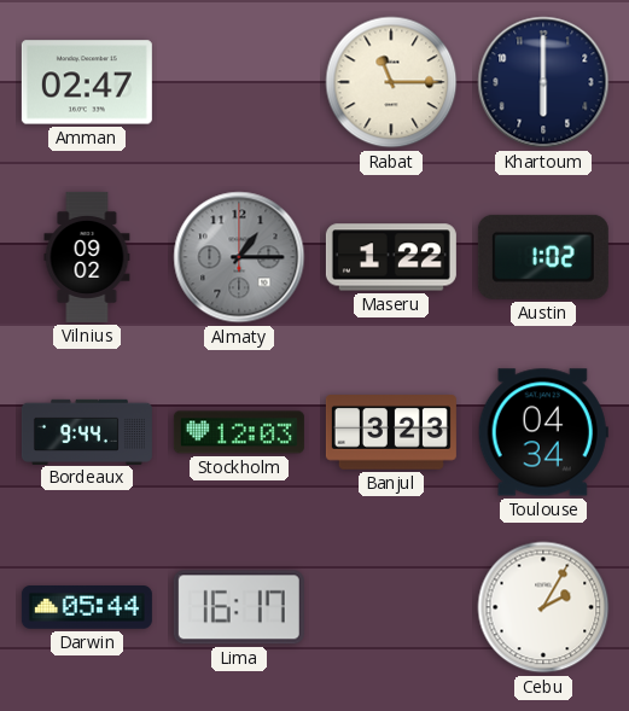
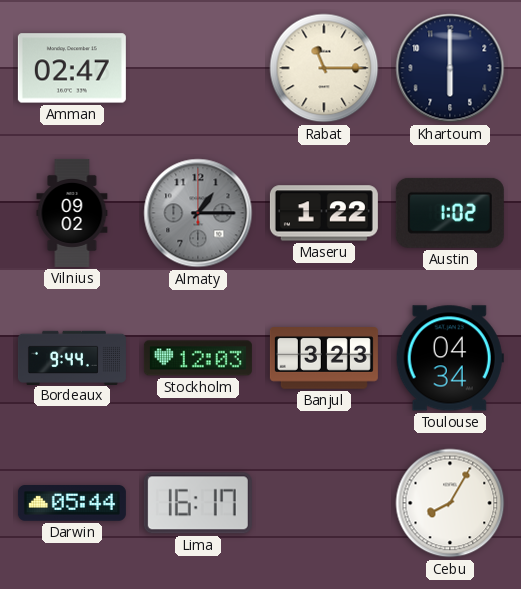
Cebu: 2:05 -> 8:05 (450, 503)
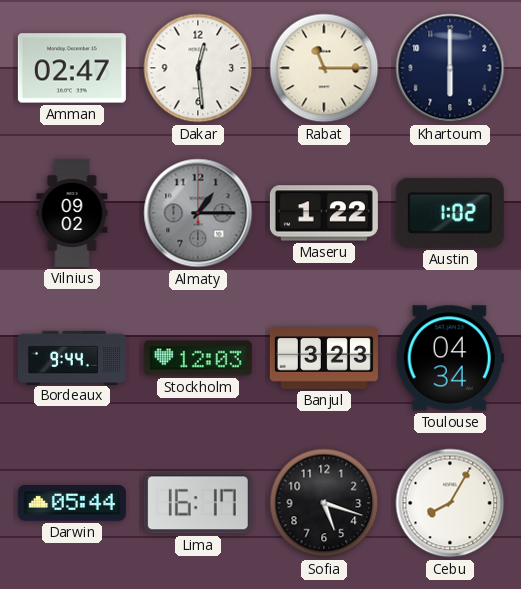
Dakar: none -> 12:29 (198, 68)
Sofia: none -> 5:18 (324, 503)
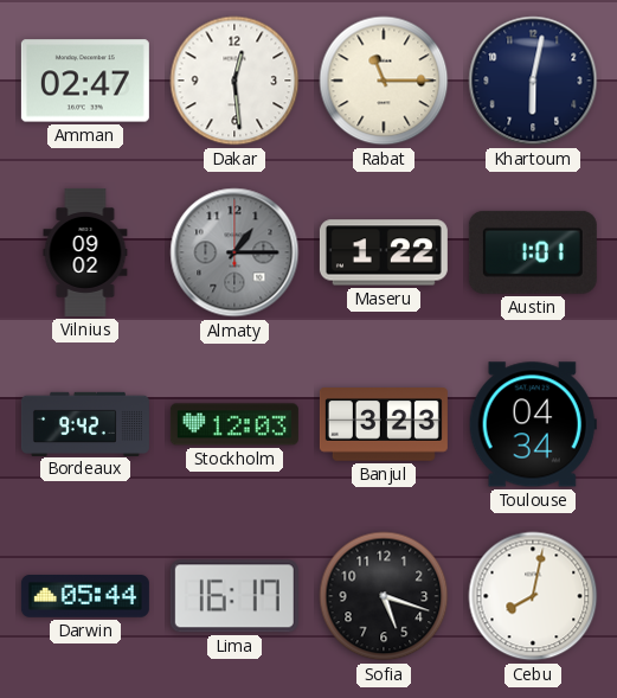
Khartoum: 6:00 -> 6:02 (533, 81)
Austin: 1:02 -> 1:01 (533, 252)
Bordeaux: 9:44 -> 9:42 (85, 423)
Cebu: 8:05 -> 8:02 (533, 596)
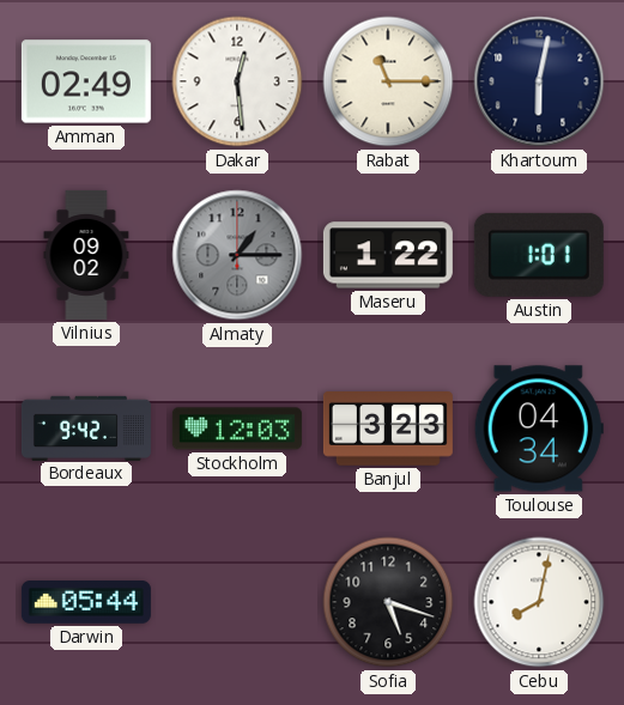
Amman: 02:47 -> 02:49 (86, 81)
Lima: 16:17 -> none (234, 596)
